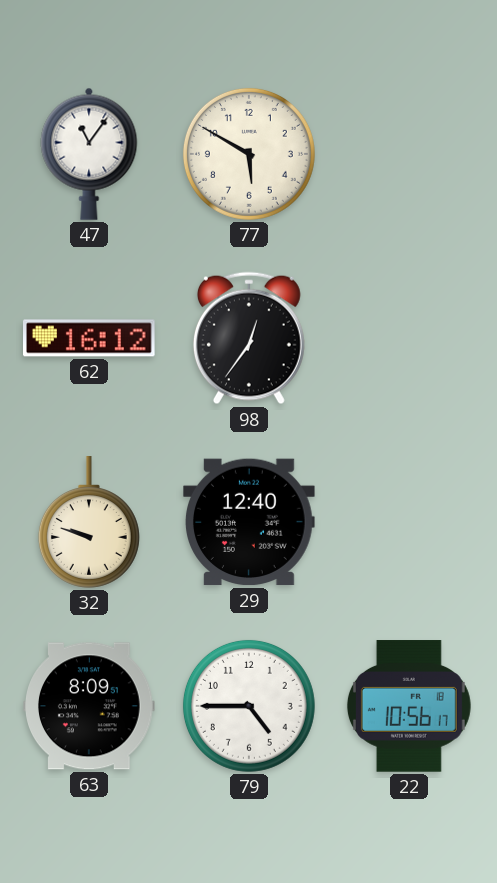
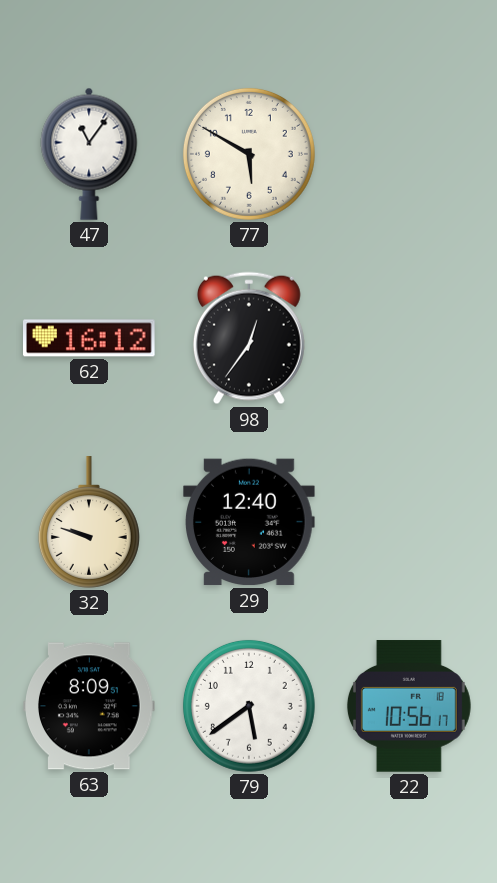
79: 4:45 -> 5:39 (249, 706)
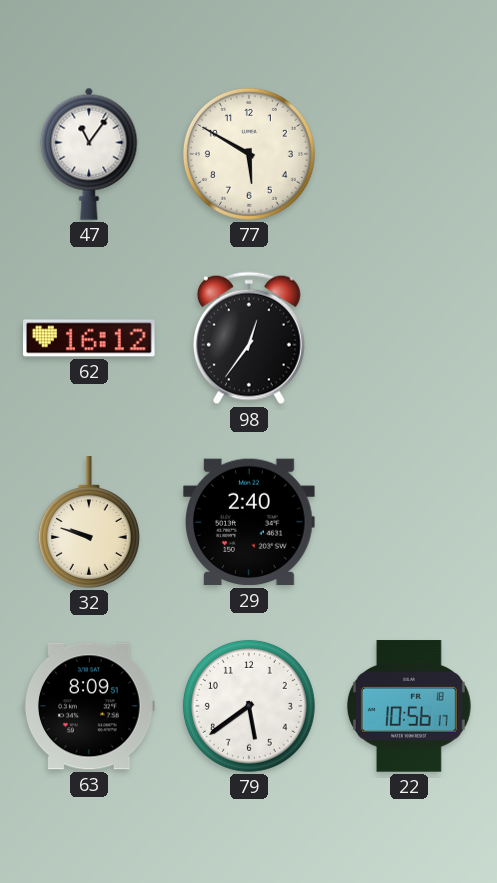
29: 12:40 -> 2:40 (250, 522)
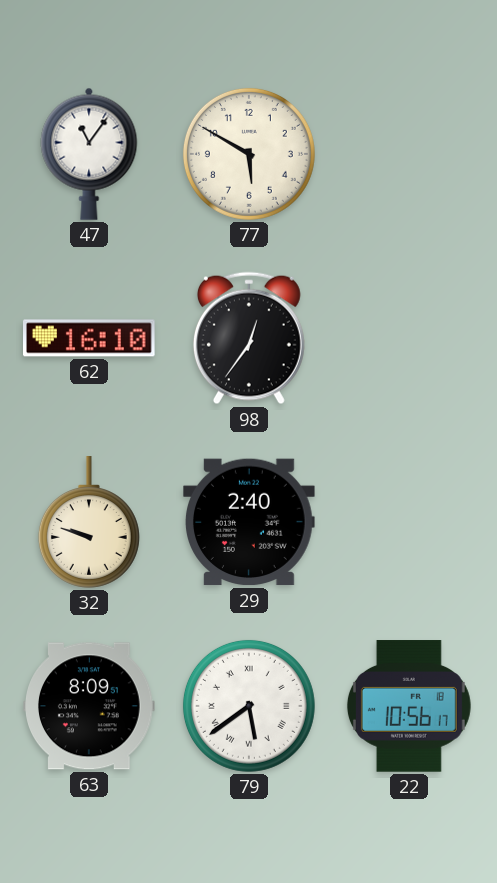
62: 16:12 -> 16:10 (90, 338)
79 numerals: Arabic -> Roman (249, 706)
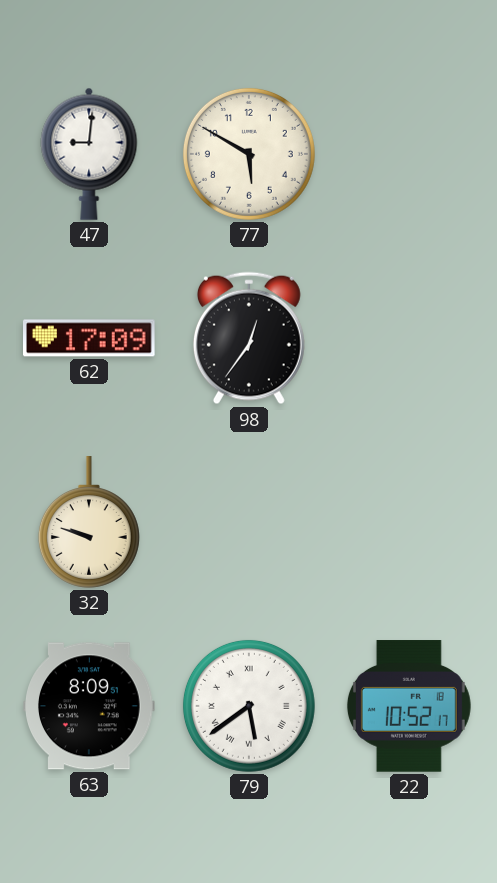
47: 11:06 -> 9:01 (89, 154)
62: 16:10 -> 17:09 (90, 338)
29: 2:40 -> none (250, 522)
22: 10:56 -> 10:52 (409, 706)
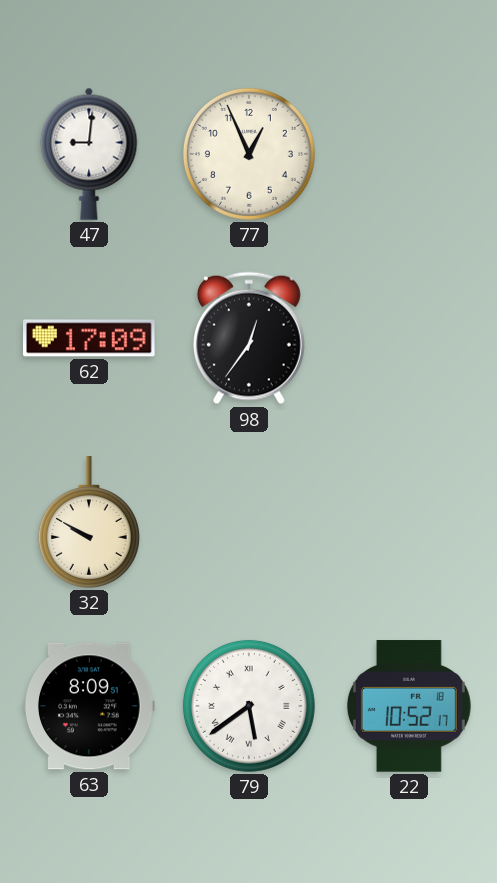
77: 5:50 -> 12:56 (249, 154)
32: 9:48 -> 9:50 (89, 522)
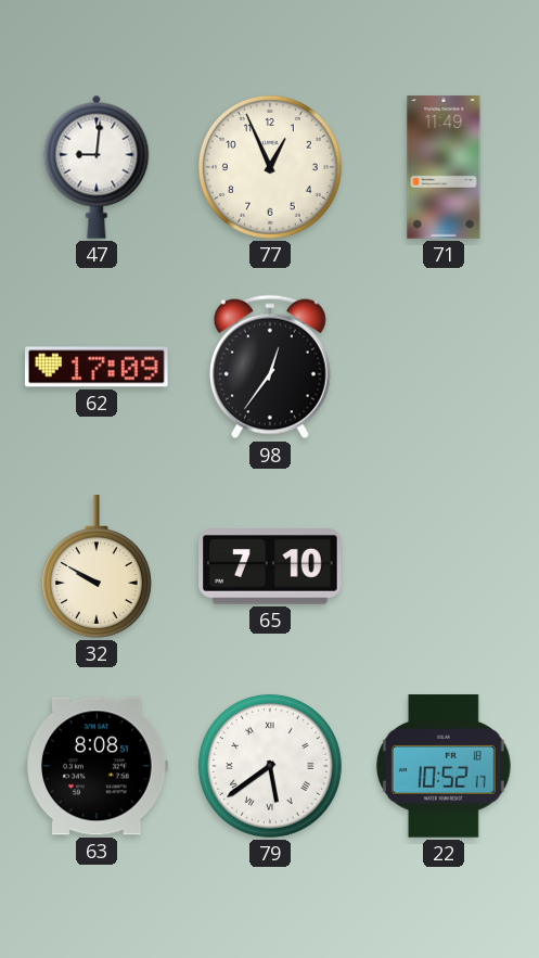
71: none -> 11:49 (444, 167)
65: none -> 7:10 (270, 567)
63: 8:09 -> 8:08 (97, 766)
